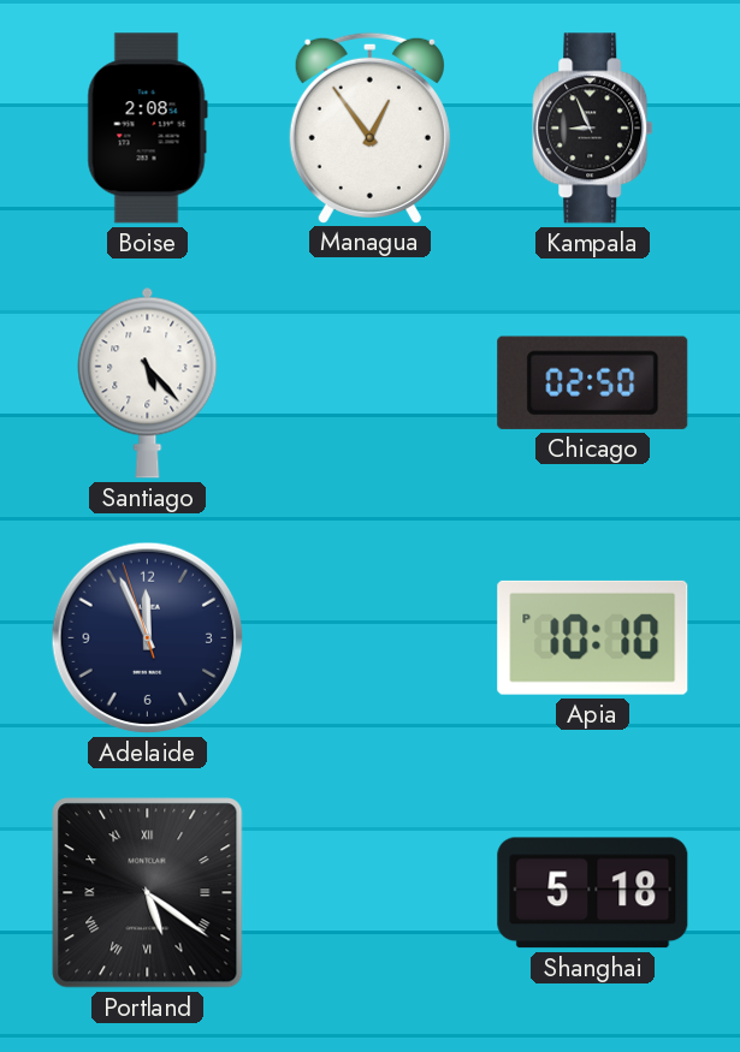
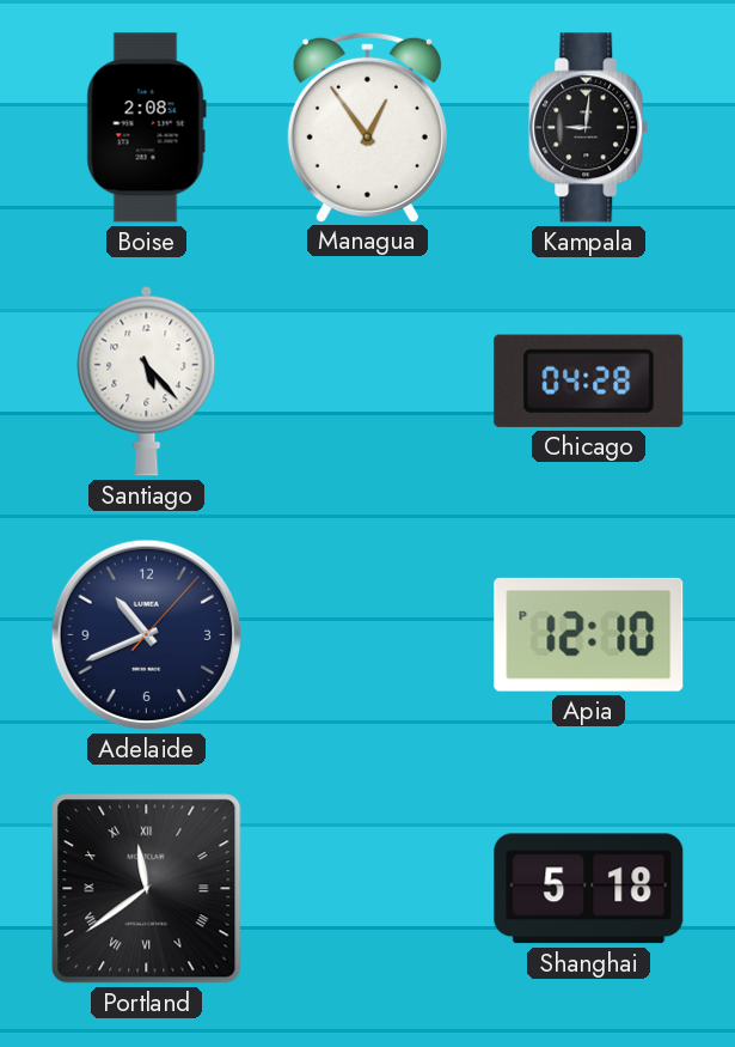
Kampala: 8:56 -> 9:01 (589, 128)
Chicago: 02:50 -> 04:28 (589, 381)
Adelaide: 11:55 -> 10:41 (147, 635)
Apia: 10:10 -> 12:10 (589, 634)
Portland: 5:21 -> 11:39 (147, 889)
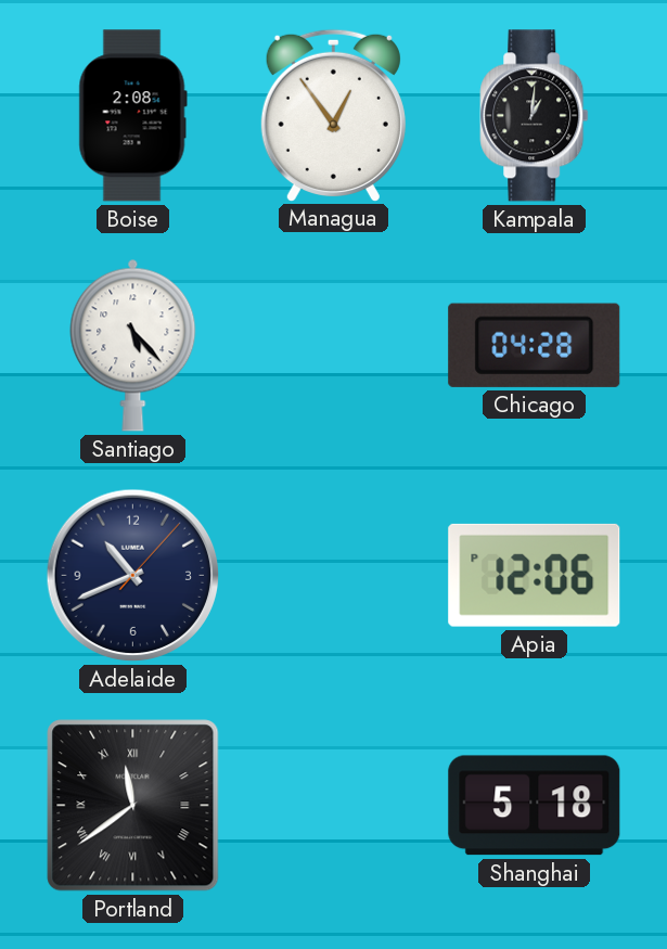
Kampala: 9:01 -> 1:01 (535, 116)
Apia: 12:10 -> 12:06 (535, 575)
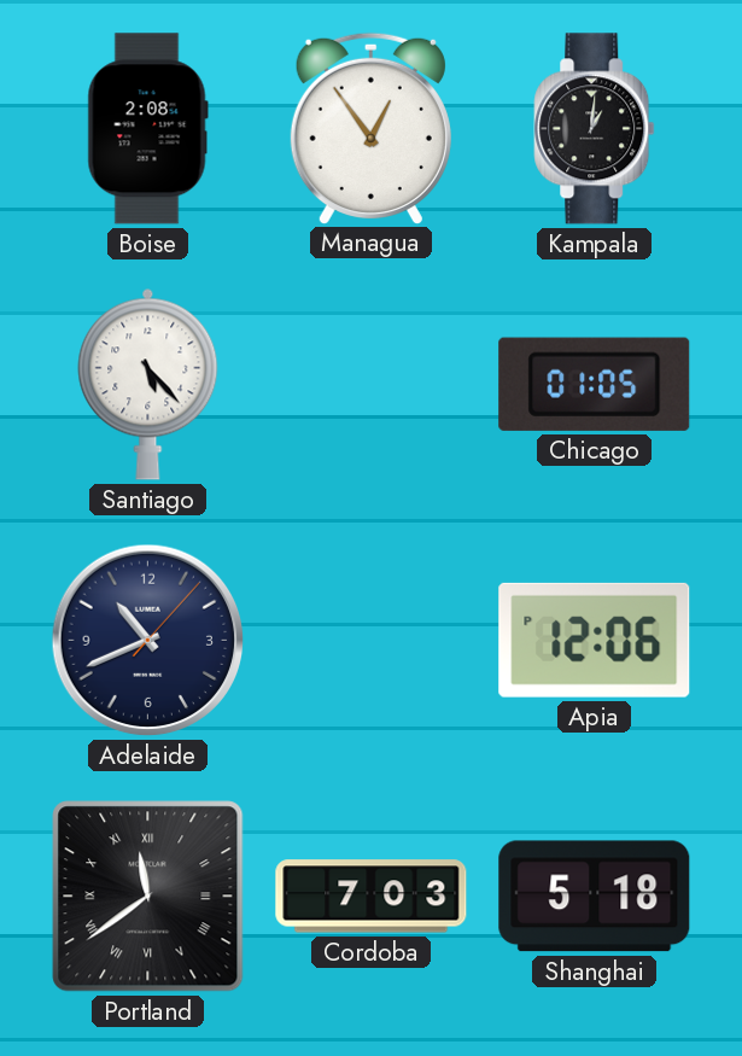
Chicago: 04:28 -> 01:05 (595, 384)
Cordoba: none -> 7:03 (372, 897)
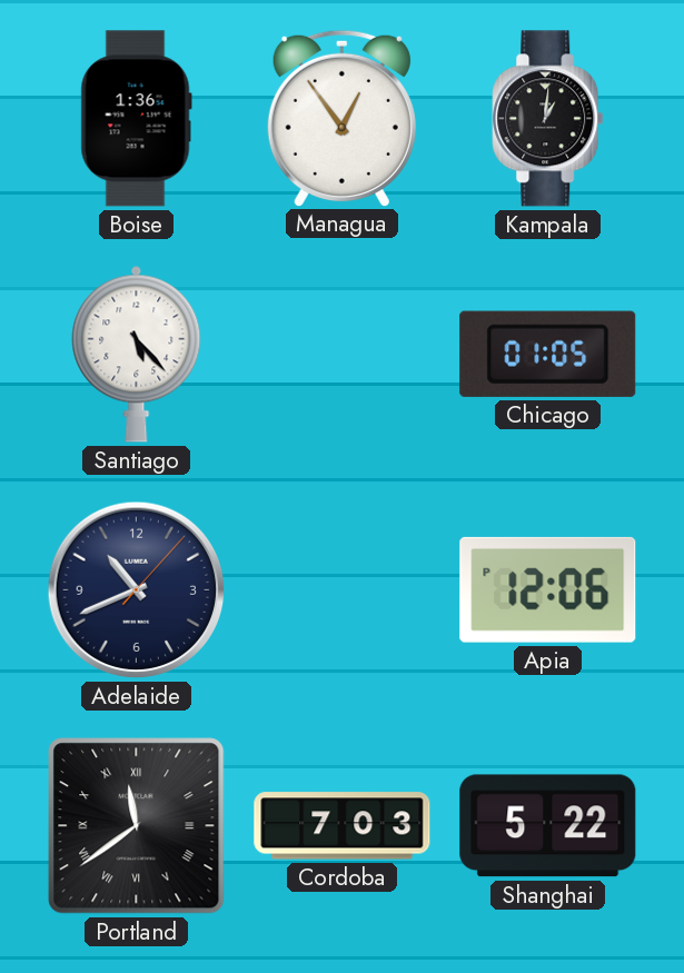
Boise: 2:08 -> 1:36 (136, 119)
Shanghai: 5:18 -> 5:22 (548, 826)
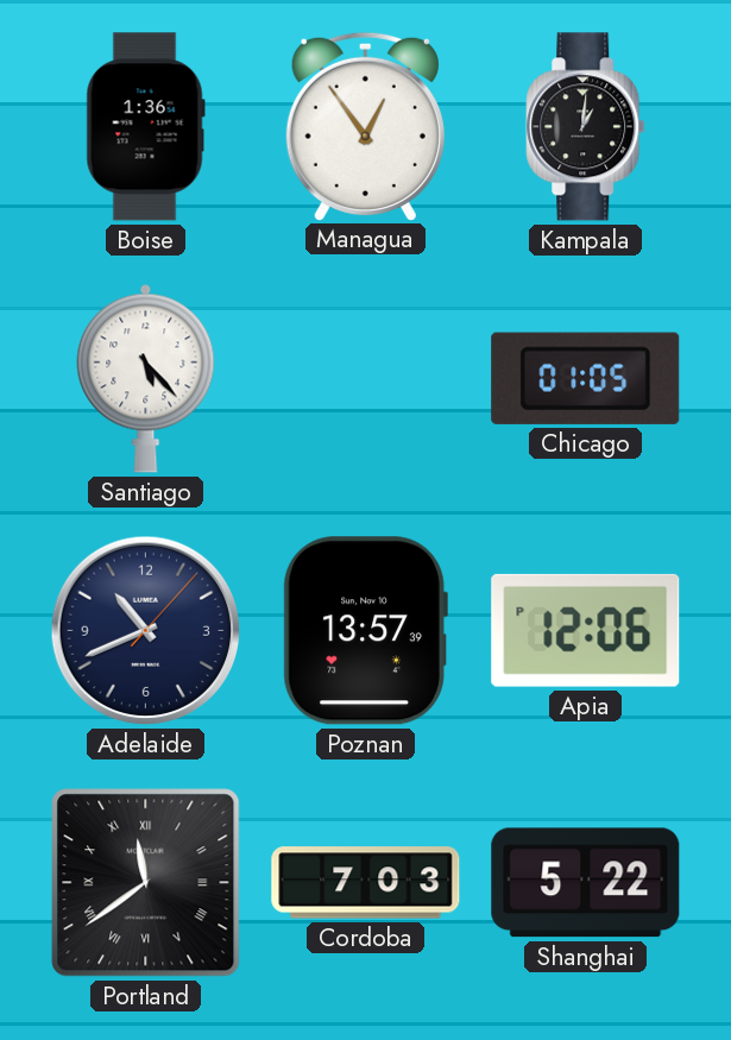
Poznan: none -> 13:57 (365, 631)
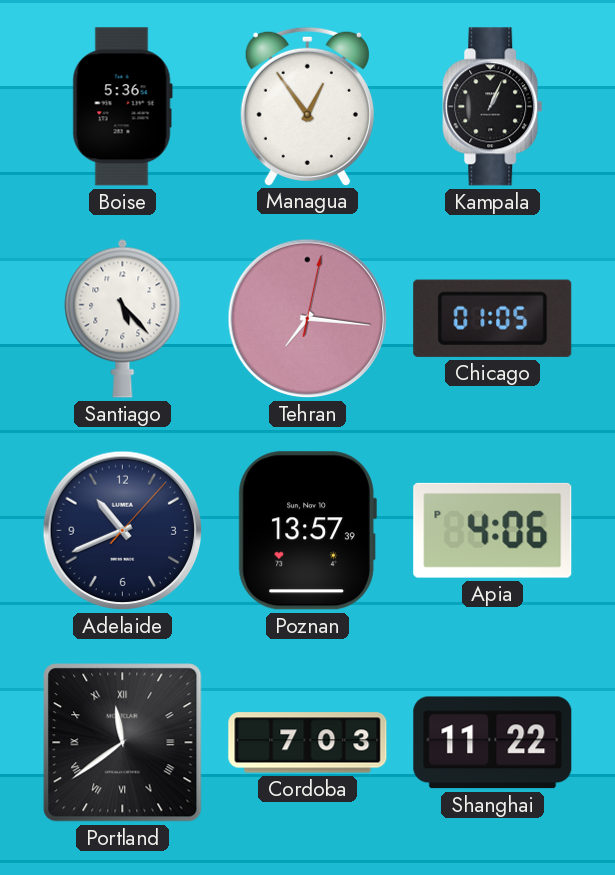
Boise: 1:36 -> 5:36 (122, 107)
Kampala: 1:01 -> 1:04 (493, 107)
Tehran: none -> 7:16 (308, 319)
Apia: 12:06 -> 4:06 (493, 530)
Shanghai: 5:22 -> 11:22 (493, 743)
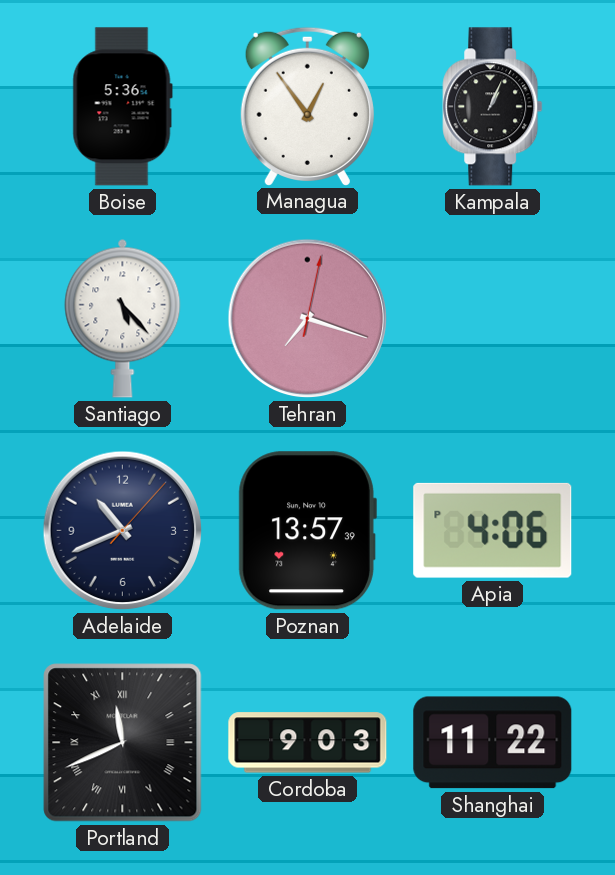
Tehran: 7:16 -> 7:18 (308, 319)
Chicago: 01:05 -> none (493, 318)
Portland: 11:39 -> 11:41 (123, 743)
Cordoba: 7:03 -> 9:03 (308, 743)
